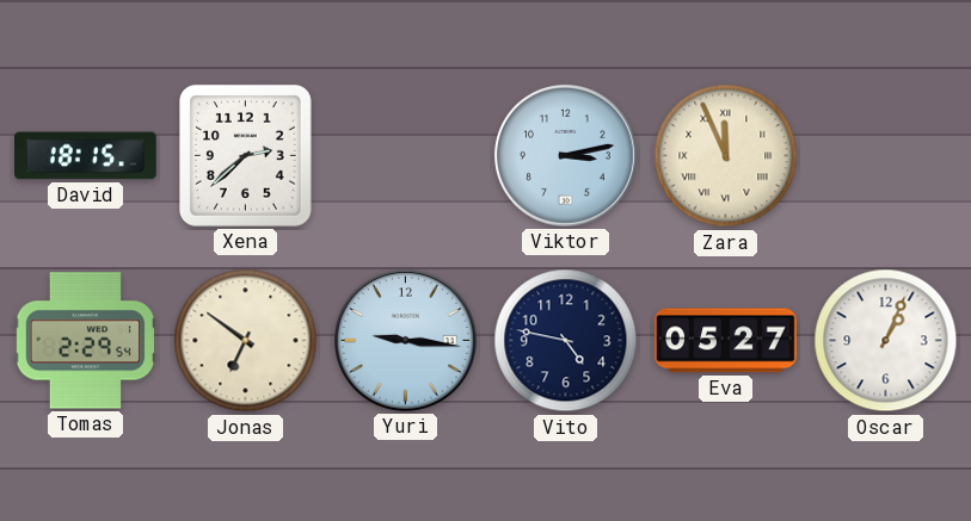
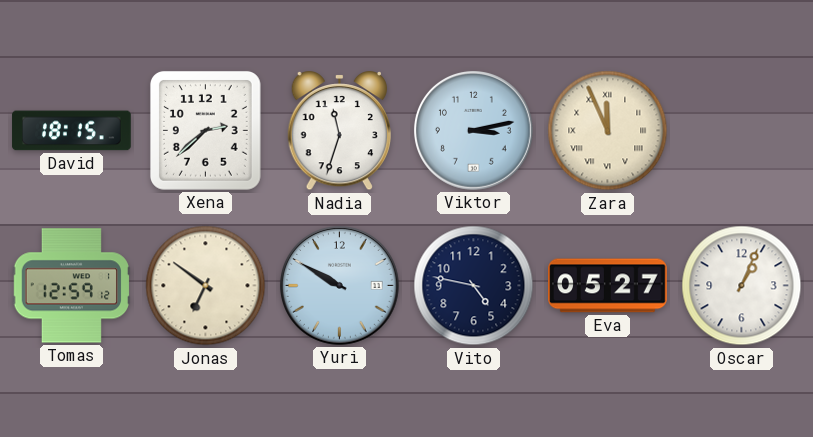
Nadia: none -> 11:33 (339, 131)
Tomas: 2:29 -> 12:59 (71, 286)
Yuri: 9:16 -> 9:50 (339, 285)
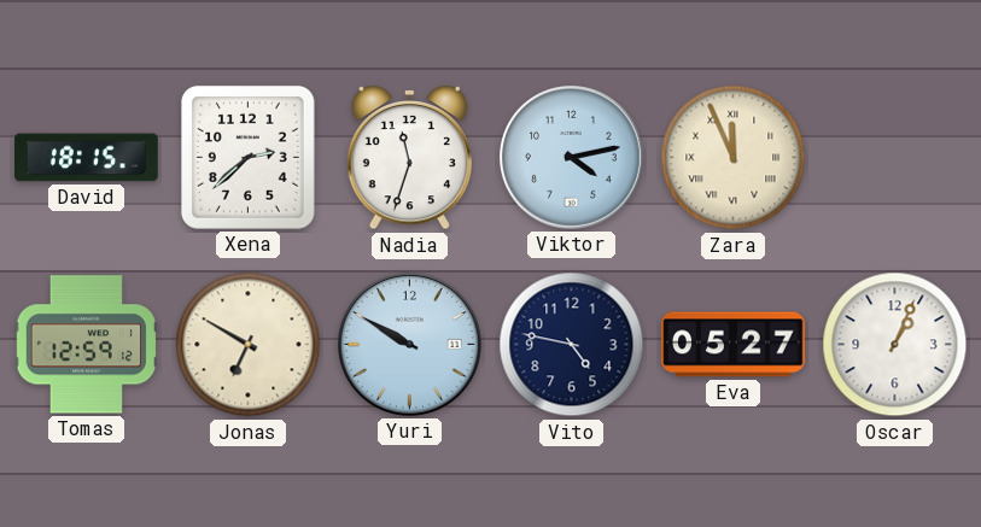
Viktor: 3:13 -> 4:13 (571, 157)
Jonas: 6:51 -> 6:50 (249, 345)
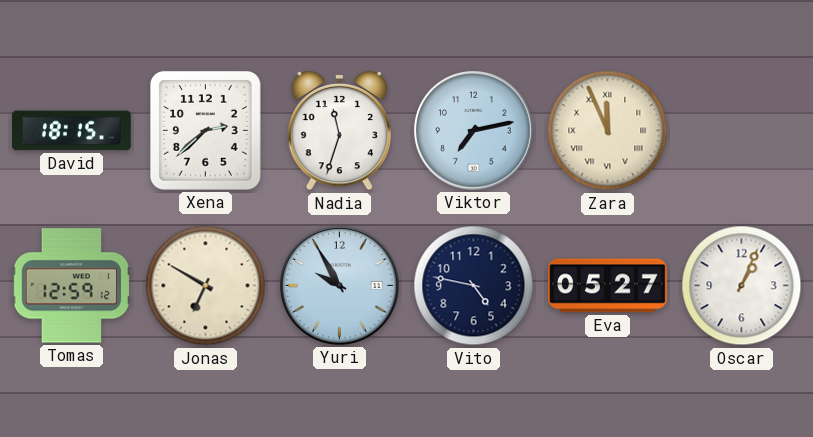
Viktor: 4:13 -> 7:13 (473, 130)
Yuri: 9:50 -> 9:55 (339, 285)
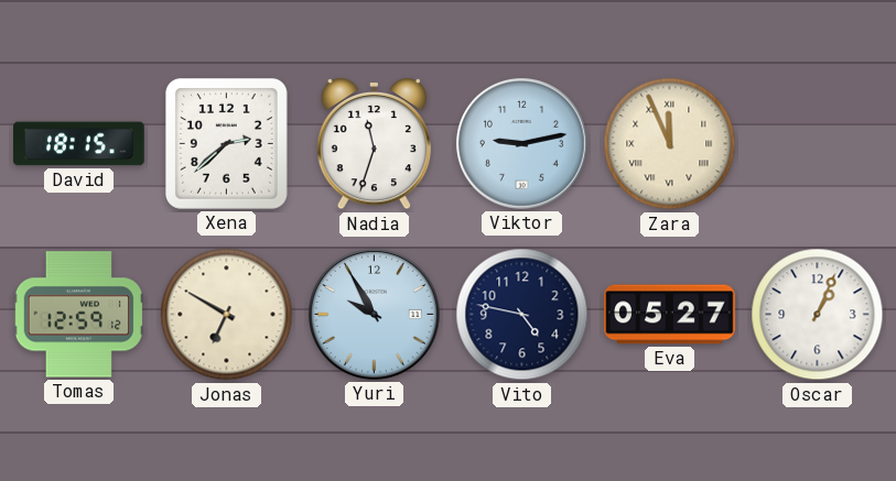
Viktor: 7:13 -> 9:13 (521, 143)
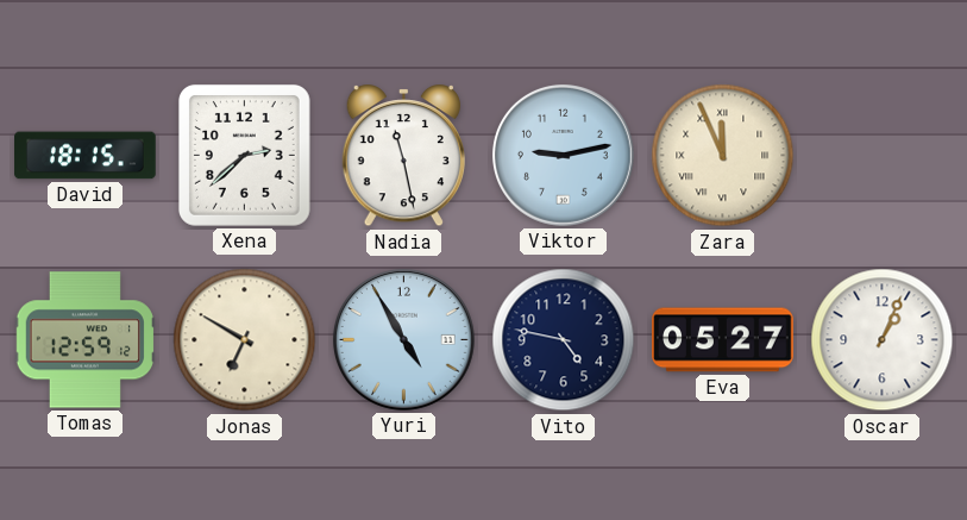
Nadia: 11:33 -> 11:28 (403, 156)
Yuri: 9:55 -> 4:55 (403, 339)
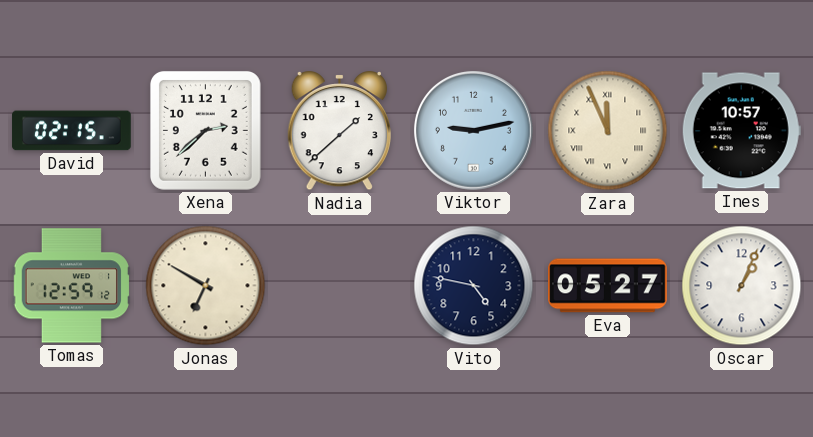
David: 18:15 -> 02:15 (72, 131)
Nadia: 11:28 -> 1:38 (339, 131)
Ines: none -> 10:57 (741, 131)
Yuri: 4:55 -> none (403, 339)
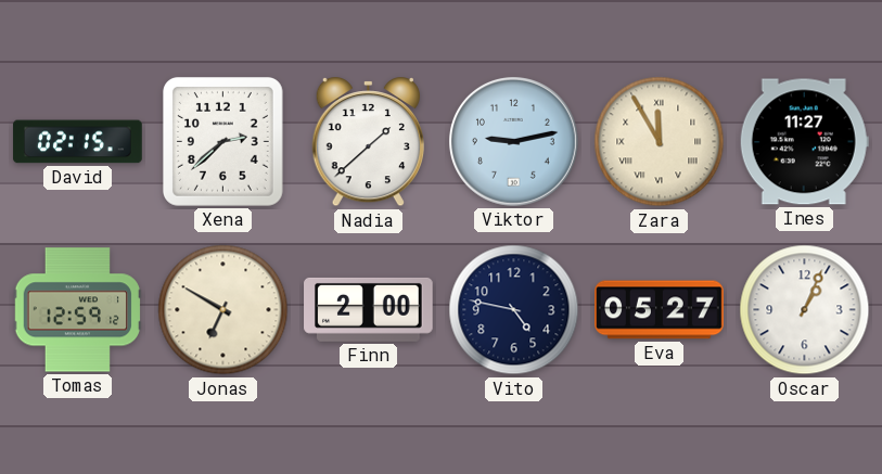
Zara: 11:56 -> 11:55 (660, 142)
Ines: 10:57 -> 11:27 (804, 142)
Finn: none -> 2:00 (369, 309)
